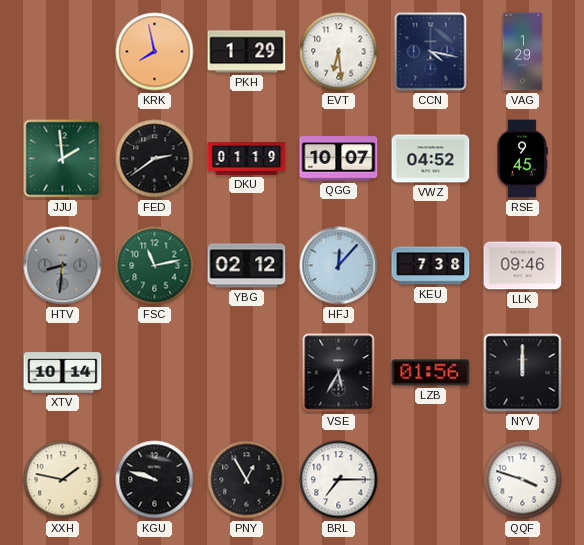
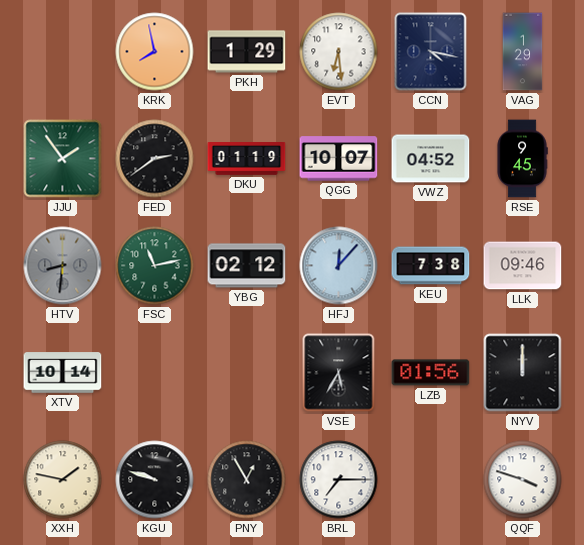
JJU: 1:59 -> 1:54 (63, 159)
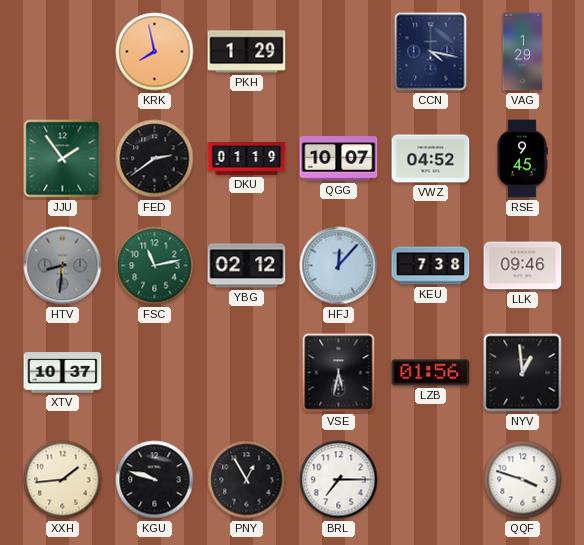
EVT: 6:29 -> none (339, 52)
XTV: 10:14 -> 10:37 (63, 373)
VSE: 5:35 -> 5:32 (339, 373)
NYV: 12:00 -> 12:59 (523, 373)
XXH: 1:47 -> 1:44 (63, 480)
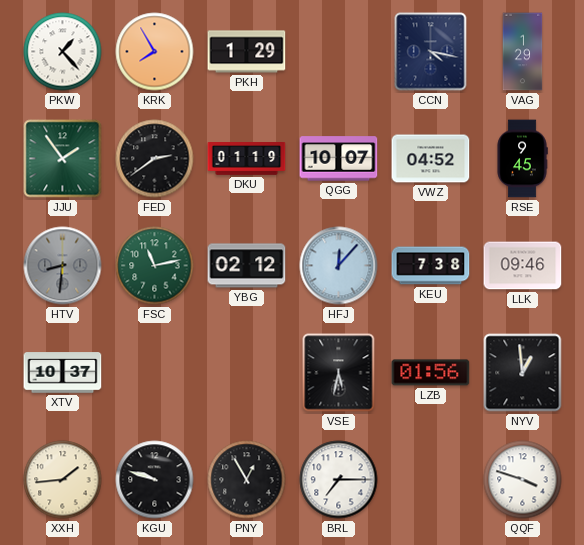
PKW: none -> 1:23 (63, 52)
KRK: 7:58 -> 7:55 (155, 52)
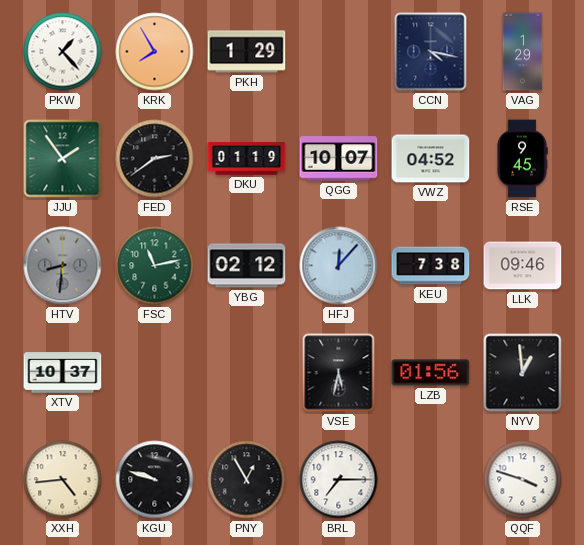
XXH: 1:44 -> 4:44 (63, 480)
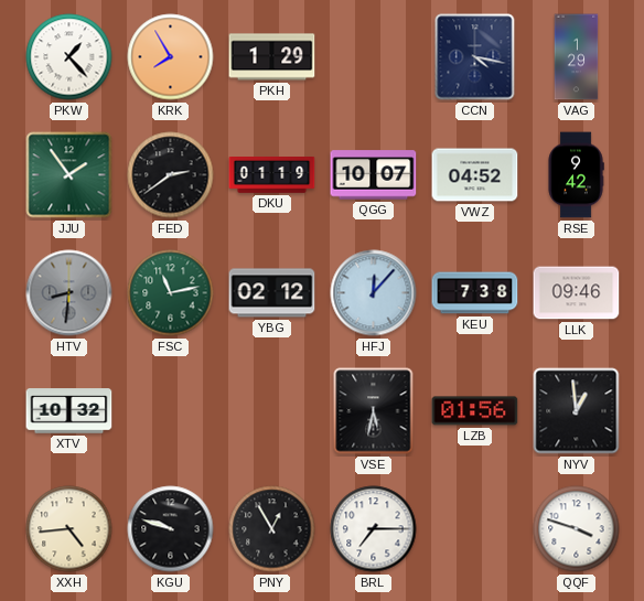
RSE: 9:45 -> 9:42 (576, 175)
XTV: 10:37 -> 10:32 (69, 411)
